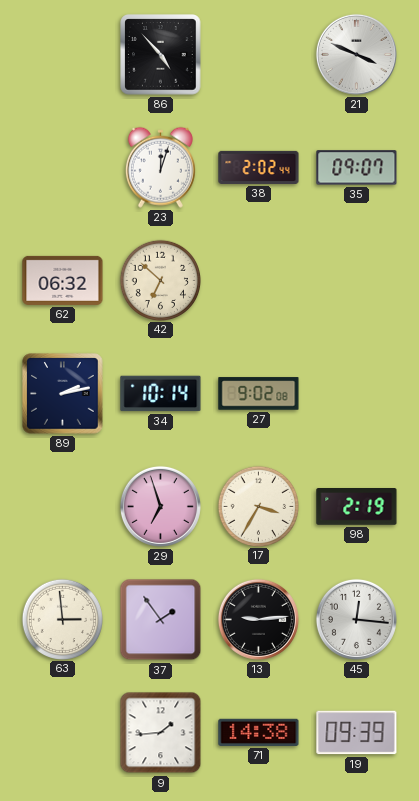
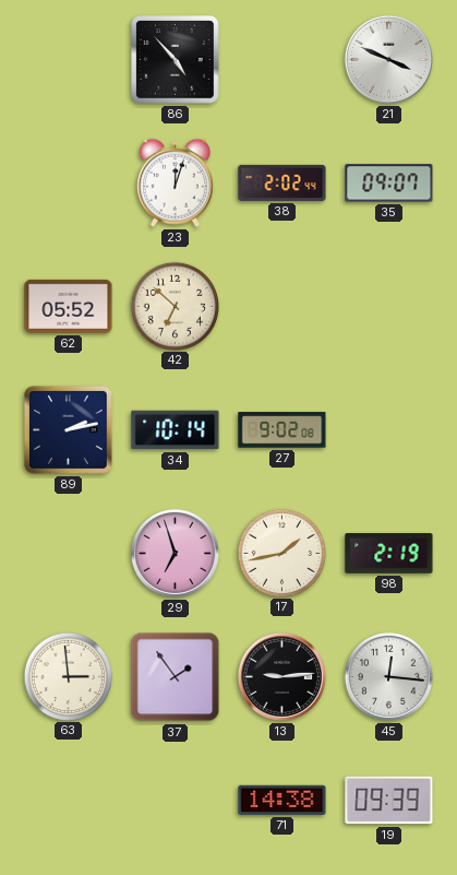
62: 06:32 -> 05:52 (69, 306)
17: 3:35 -> 1:43 (281, 553)
9: 1:44 -> none (161, 733)
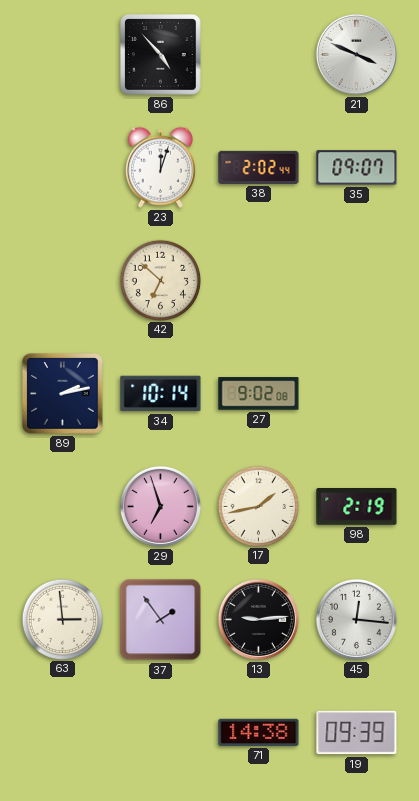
62: 05:52 -> none (69, 306)
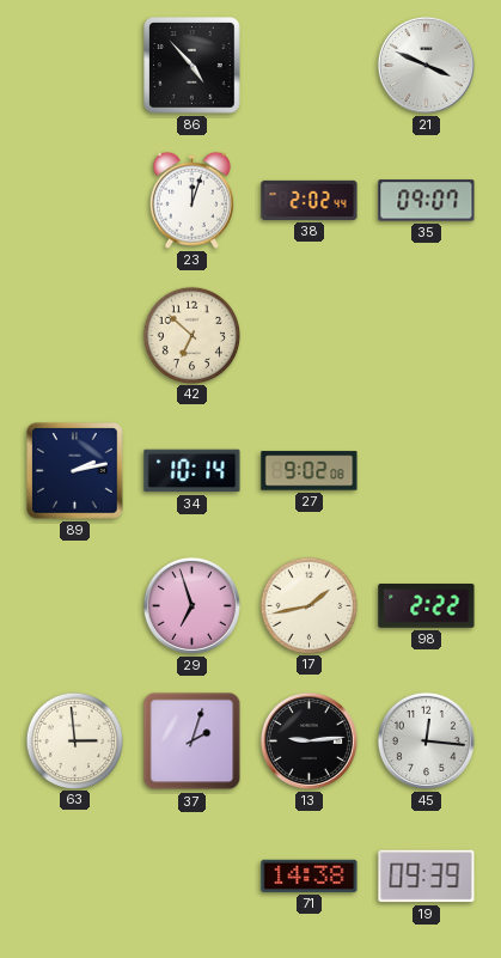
98: 2:19 -> 2:22 (427, 606)
37: 1:54 -> 2:03 (193, 742)
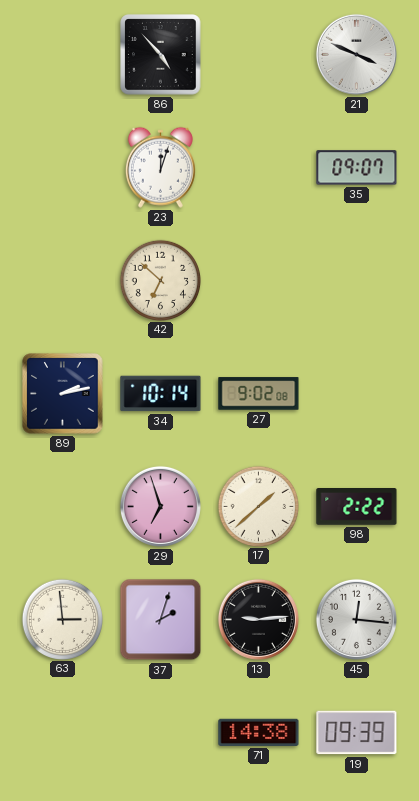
38: 2:02 -> none (310, 200)
17: 1:43 -> 1:38 (258, 506)
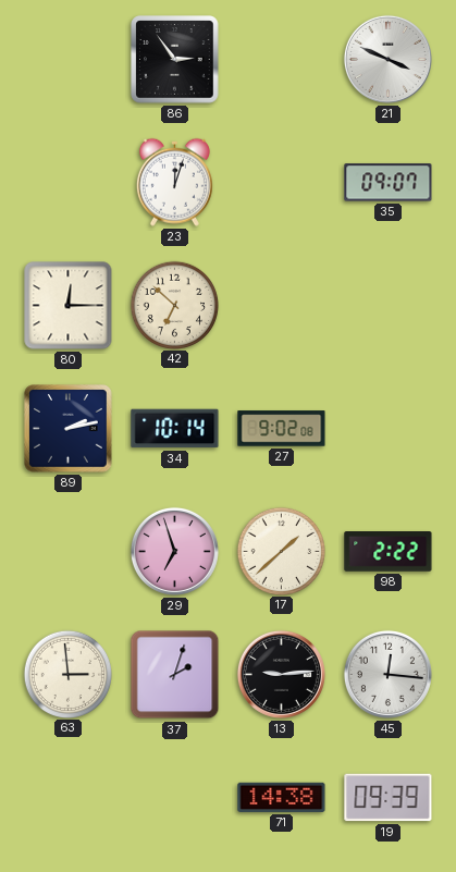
86: 4:53 -> 2:54 (175, 60)
80: none -> 12:15 (69, 306)
